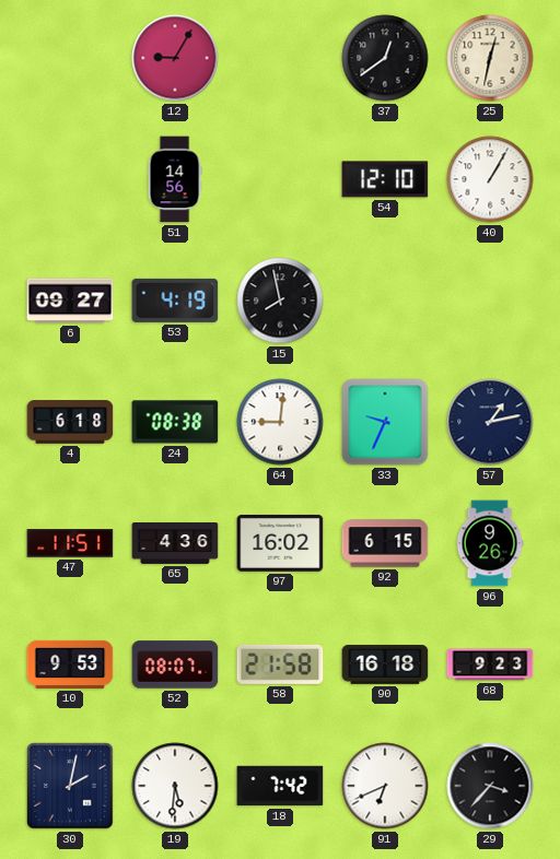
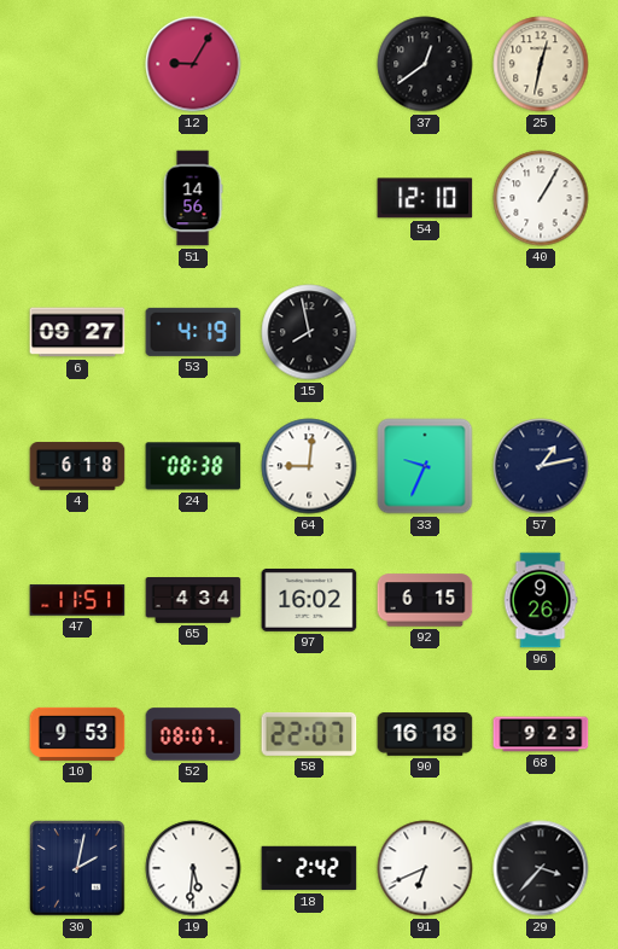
65: 4:36 -> 4:34 (193, 601)
58: 21:58 -> 22:07 (309, 734)
18: 7:42 -> 2:42 (309, 868)
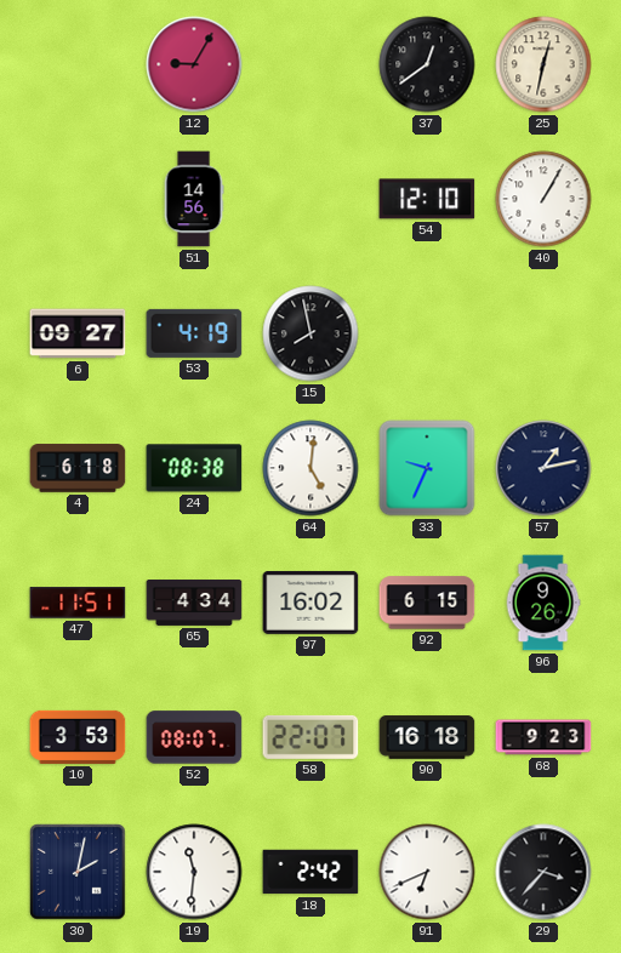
64: 9:01 -> 5:01 (310, 468)
10: 9:53 -> 3:53 (78, 737)
19: 5:31 -> 11:31 (194, 872)
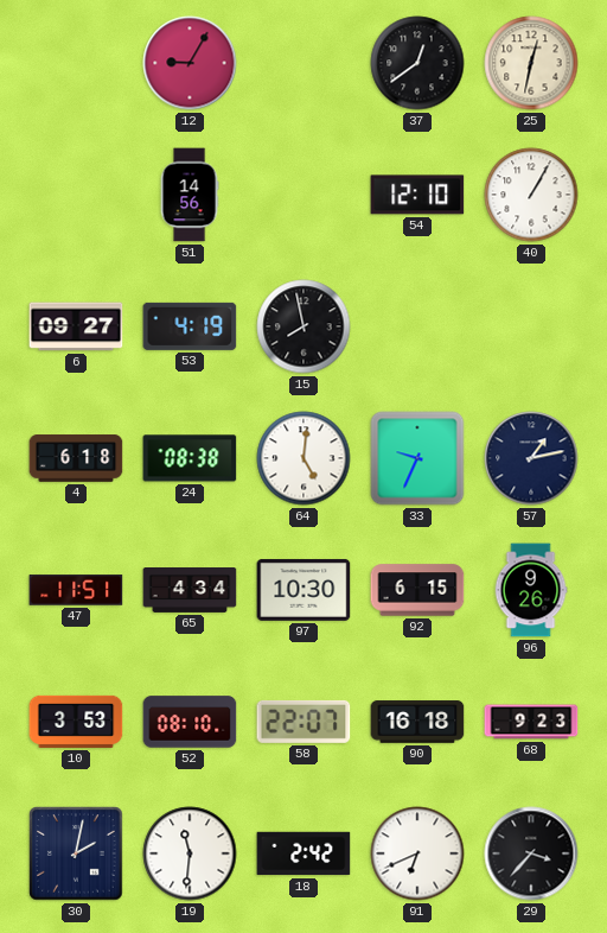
97: 16:02 -> 10:30 (303, 590)
52: 08:07 -> 08:10 (190, 722)
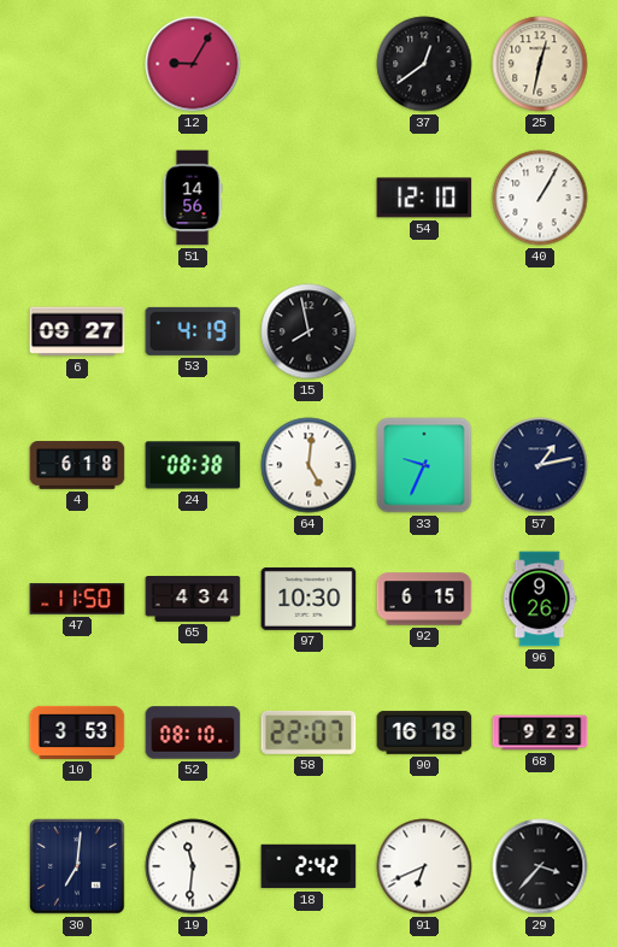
47: 11:51 -> 11:50 (77, 599)
30: 2:02 -> 7:01 (77, 866)
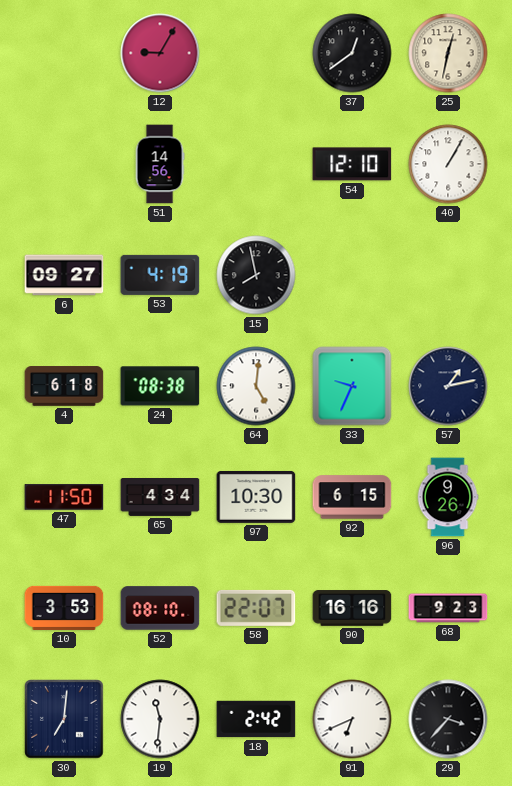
90: 16:18 -> 16:16 (352, 608)
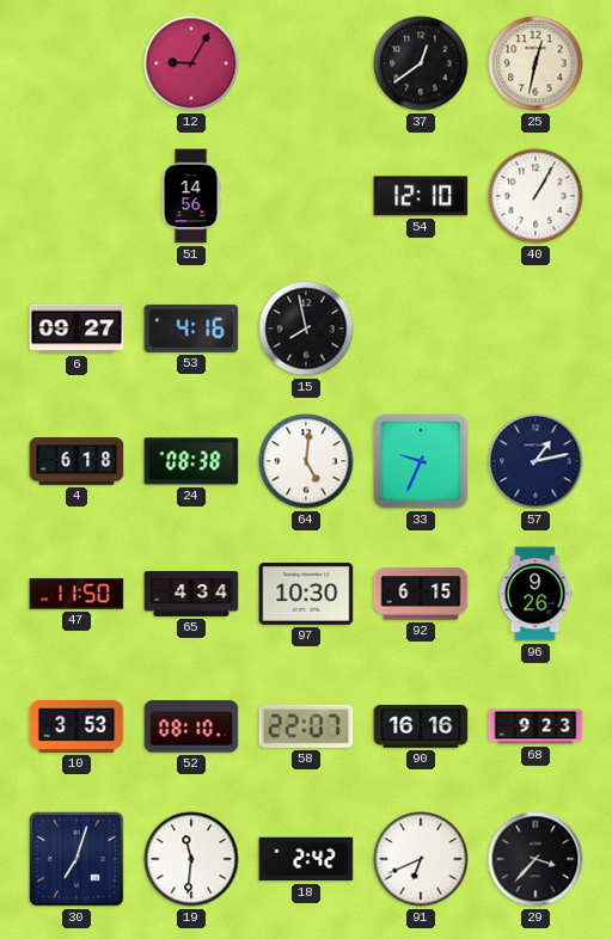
53: 4:19 -> 4:16 (191, 329)
30: 7:01 -> 7:03 (76, 859)
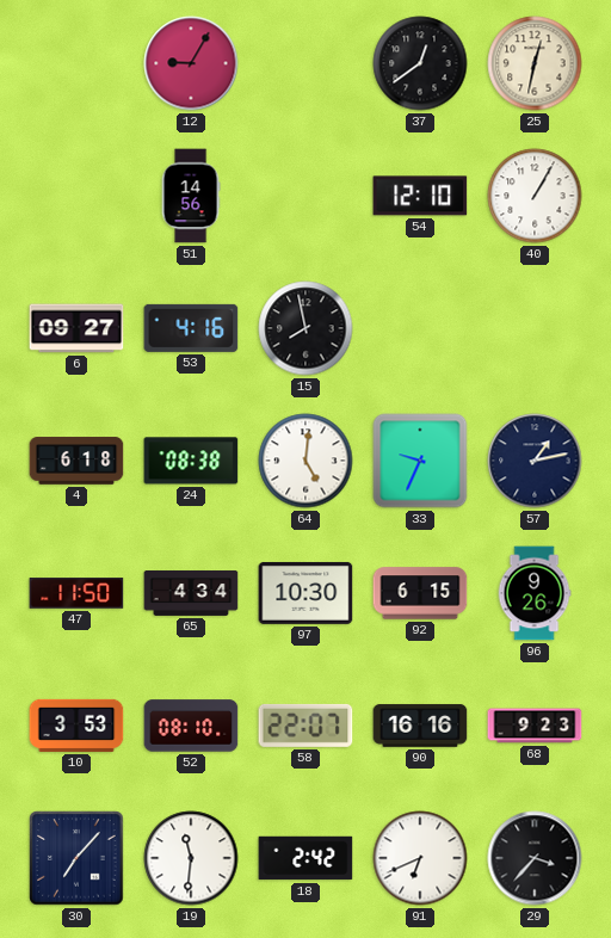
30: 7:03 -> 7:07 (76, 858)
